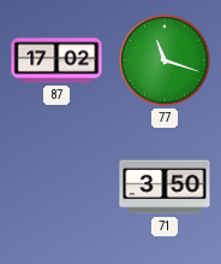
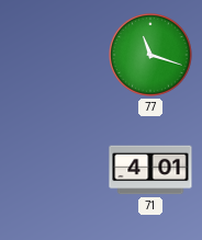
87: 17:02 -> none (56, 60)
71: 3:50 -> 4:01 (150, 170)
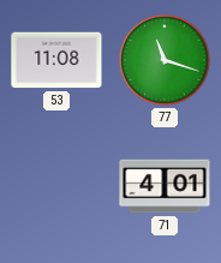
53: none -> 11:08 (56, 60)
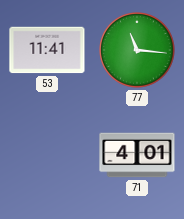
53: 11:08 -> 11:41 (47, 50)
77: 11:18 -> 11:16 (138, 51)
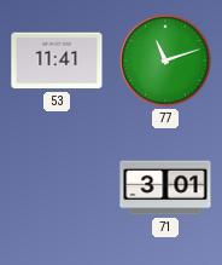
77: 11:16 -> 11:12 (166, 62)
71: 4:01 -> 3:01 (165, 188)
